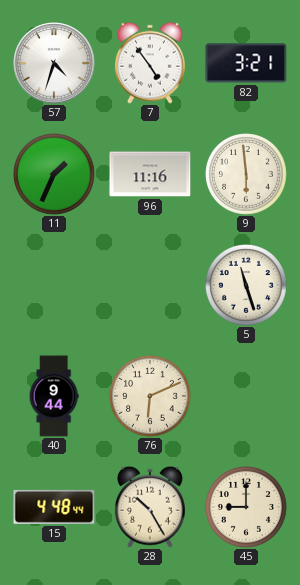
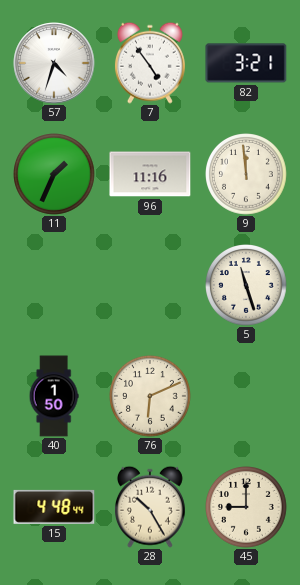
9: 5:59 -> 11:59 (247, 175)
40: 9:44 -> 1:50 (54, 396)
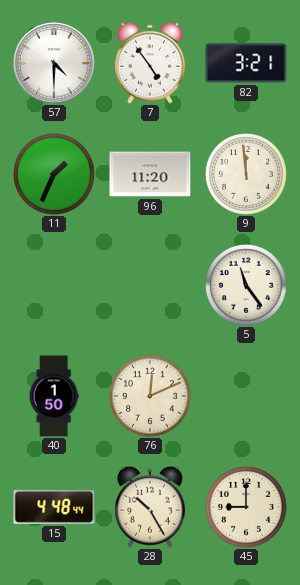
57: 4:33 -> 4:30 (54, 63)
96: 11:16 -> 11:20 (150, 174)
5: 11:27 -> 11:24 (247, 286)
76: 6:11 -> 12:11 (151, 397)
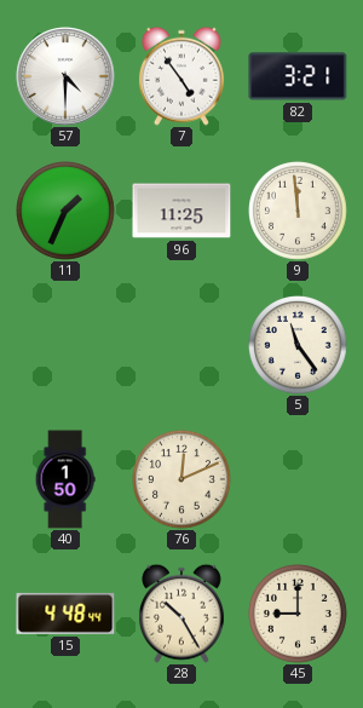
96: 11:20 -> 11:25 (181, 211)
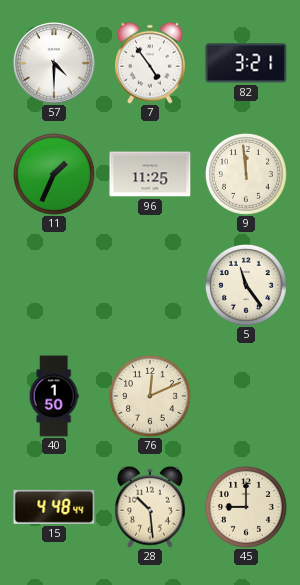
28: 10:25 -> 10:29 (150, 507)
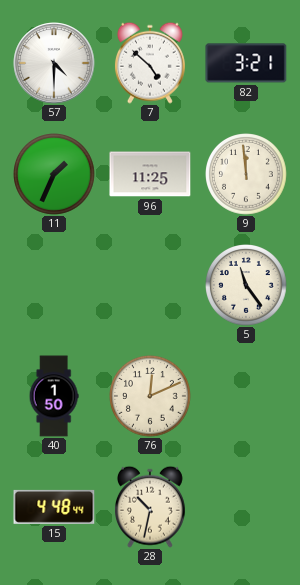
7: 4:54 -> 4:52 (150, 63)
28: 10:29 -> 10:32 (150, 507)
45: 9:00 -> none (247, 508)
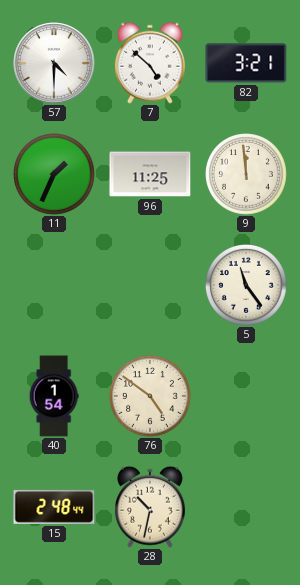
40: 1:50 -> 1:54 (54, 396)
76: 12:11 -> 4:51 (151, 397)
15: 4:48 -> 2:48 (54, 507)
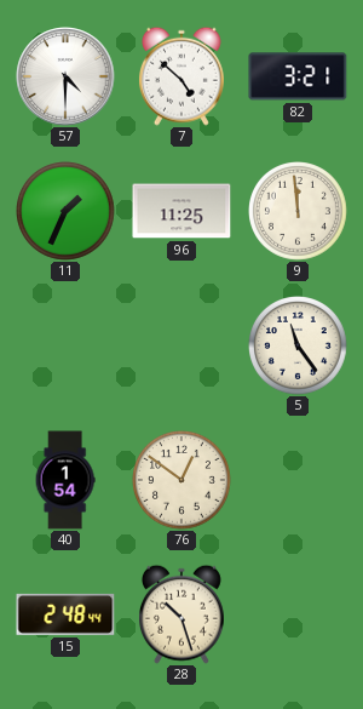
76: 4:51 -> 12:51 (183, 481)
28: 10:32 -> 10:27 (181, 614)
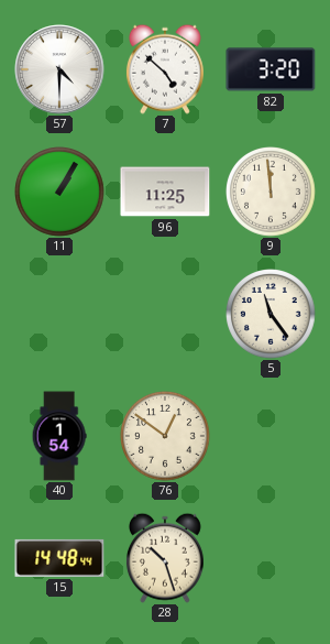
82: 3:21 -> 3:20 (271, 69)
11: 1:34 -> 1:05 (61, 193)
15: 2:48 -> 14:48 (59, 558)
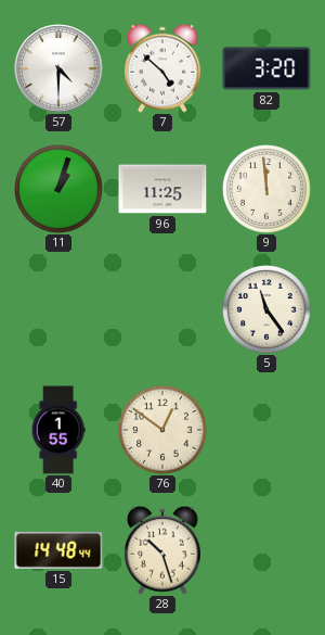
11: 1:05 -> 1:03 (60, 190)
40: 1:54 -> 1:55 (58, 430)
